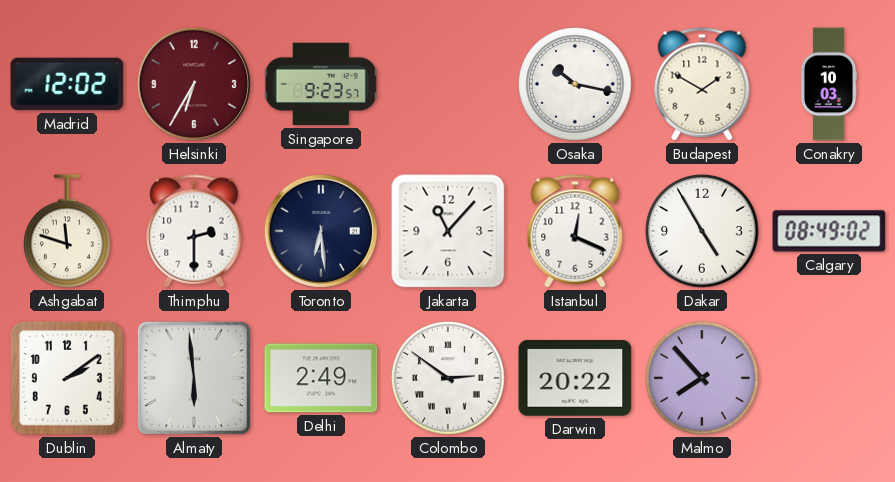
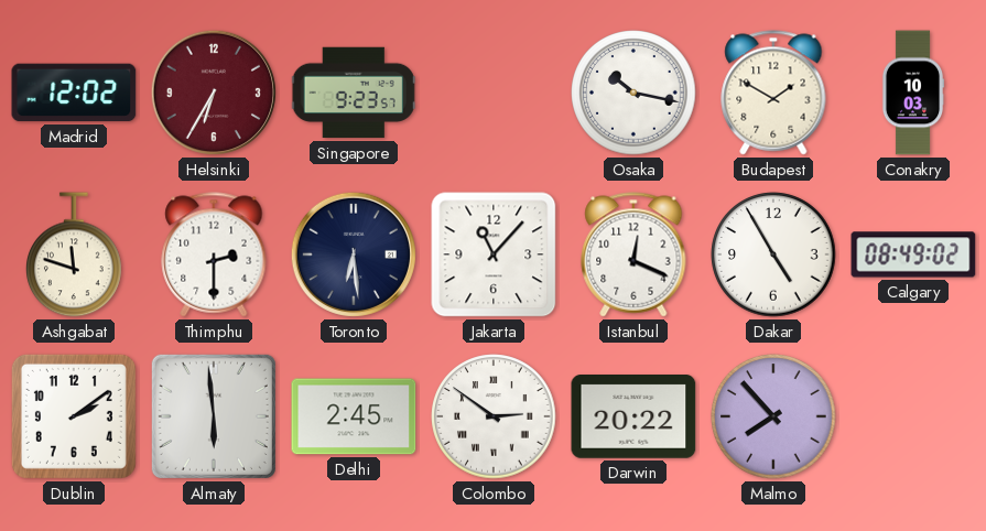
Delhi: 2:49 -> 2:45 (354, 416)
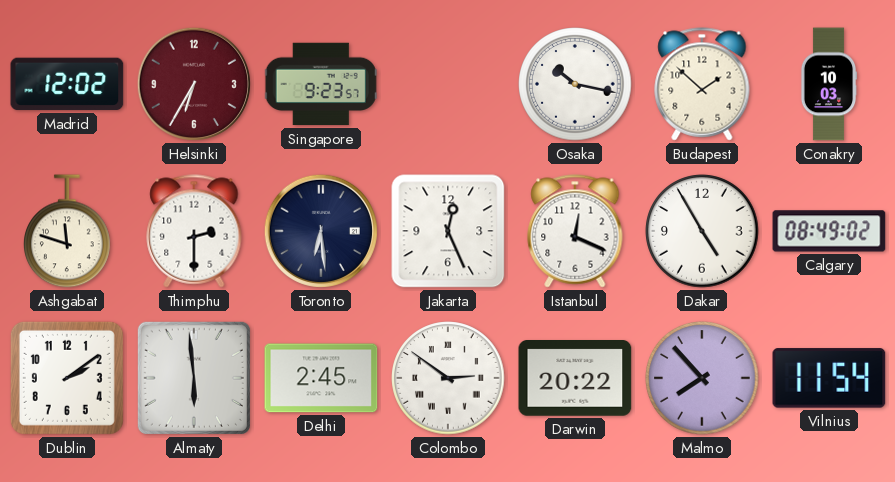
Budapest: 1:50 -> 1:52 (702, 84)
Jakarta: 11:07 -> 12:26 (448, 231)
Vilnius: none -> 11:54 (829, 378)
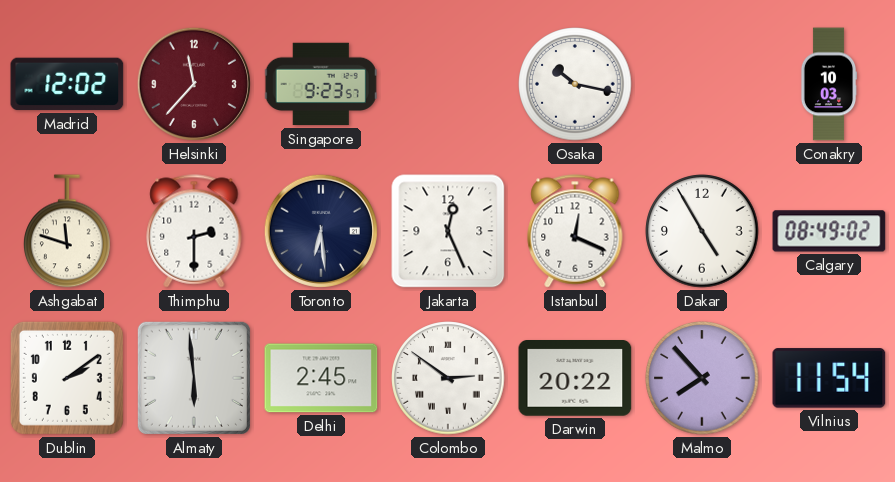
Helsinki: 6:35 -> 11:37 (194, 84)
Budapest: 1:52 -> none (702, 84)
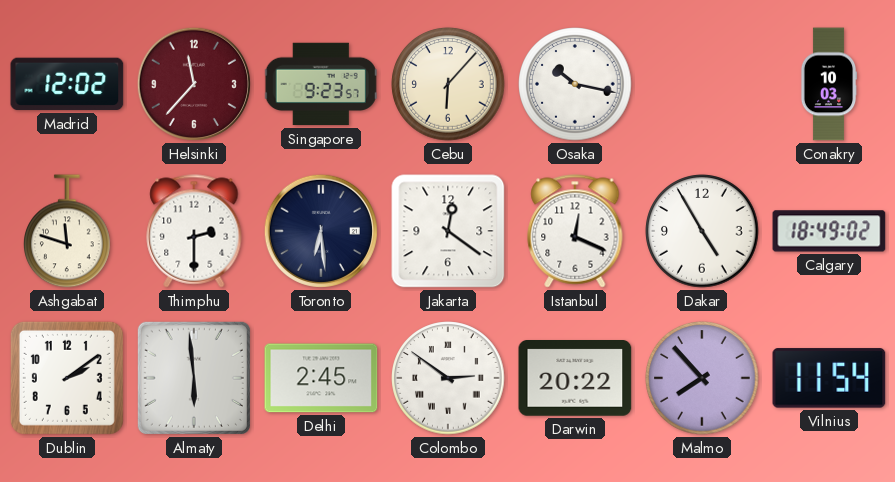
Cebu: none -> 6:07 (448, 84)
Jakarta: 12:26 -> 12:21 (448, 231)
Calgary: 08:49 -> 18:49 (829, 231)
